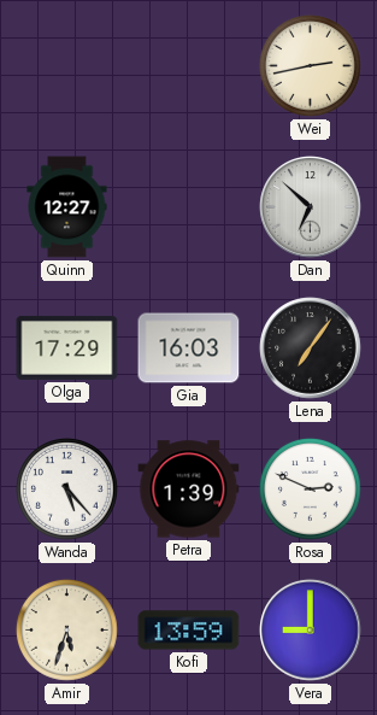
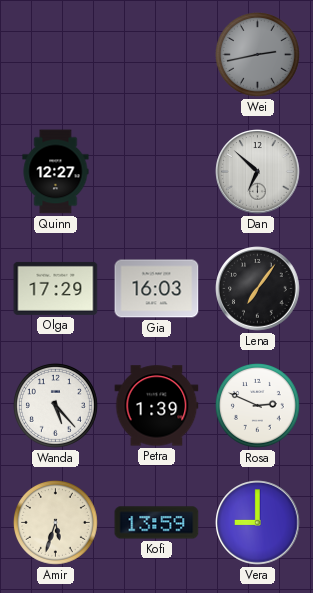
Wei dial: cream -> grey (257, 54)
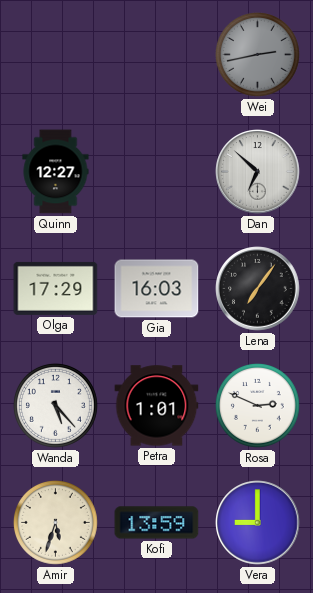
Petra: 1:39 -> 1:01 (157, 406)
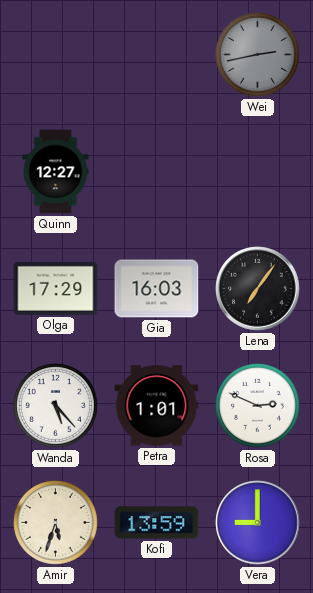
Dan: 6:52 -> none (258, 172)
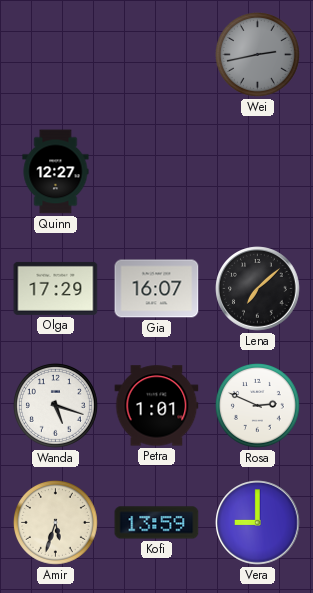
Gia: 16:03 -> 16:07 (157, 289)
Lena: 7:06 -> 7:08 (258, 289)
Wanda: 5:23 -> 5:18 (55, 405)
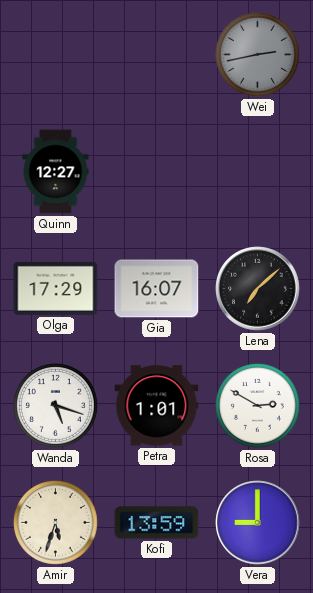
Rosa: 2:49 -> 2:50 (257, 405)
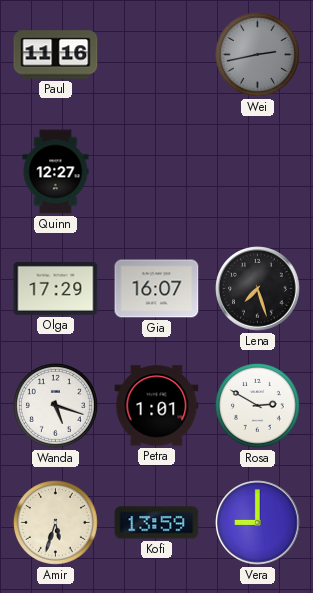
Paul: none -> 11:16 (56, 55)
Lena: 7:08 -> 7:27 (258, 289)
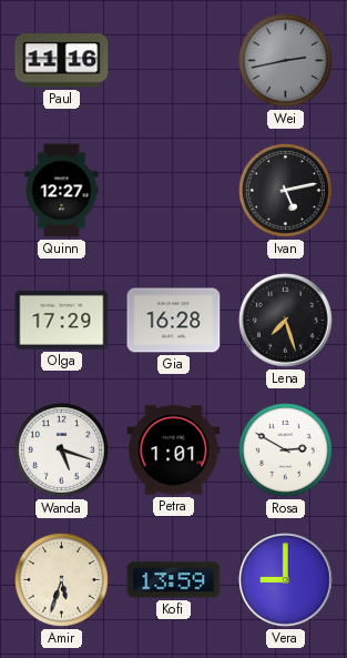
Ivan: none -> 5:13 (285, 190)
Gia: 16:07 -> 16:28 (174, 321)
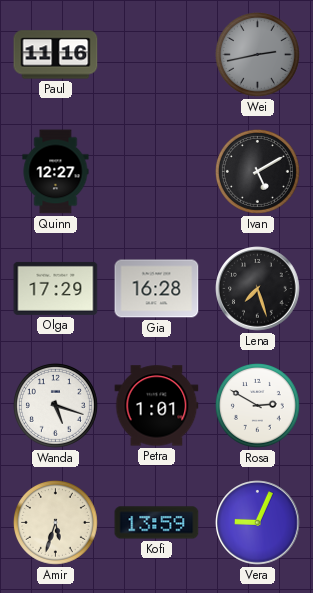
Ivan: 5:13 -> 5:10 (257, 171)
Vera: 9:00 -> 9:04 (258, 523)
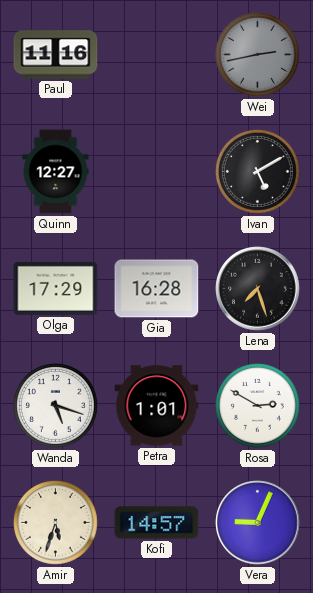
Kofi: 13:59 -> 14:57 (157, 523)
